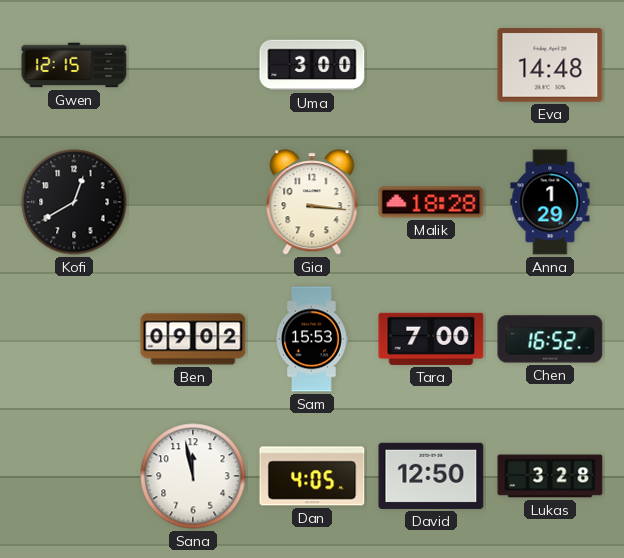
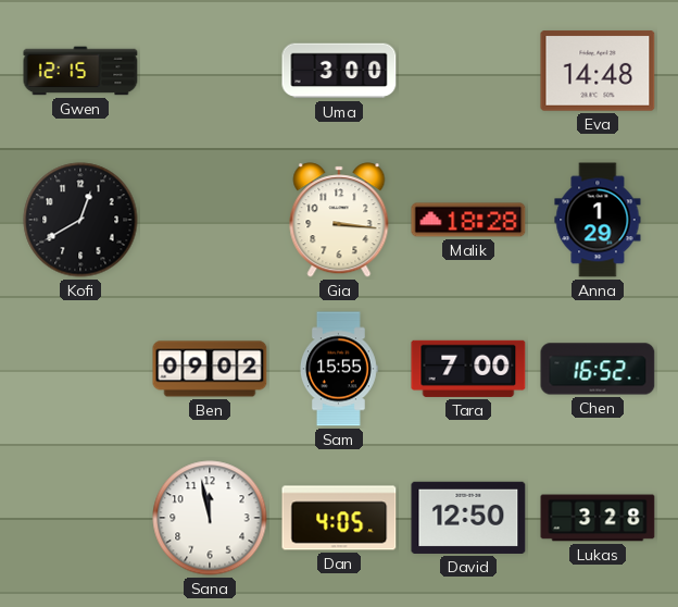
Sam: 15:53 -> 15:55 (339, 369)
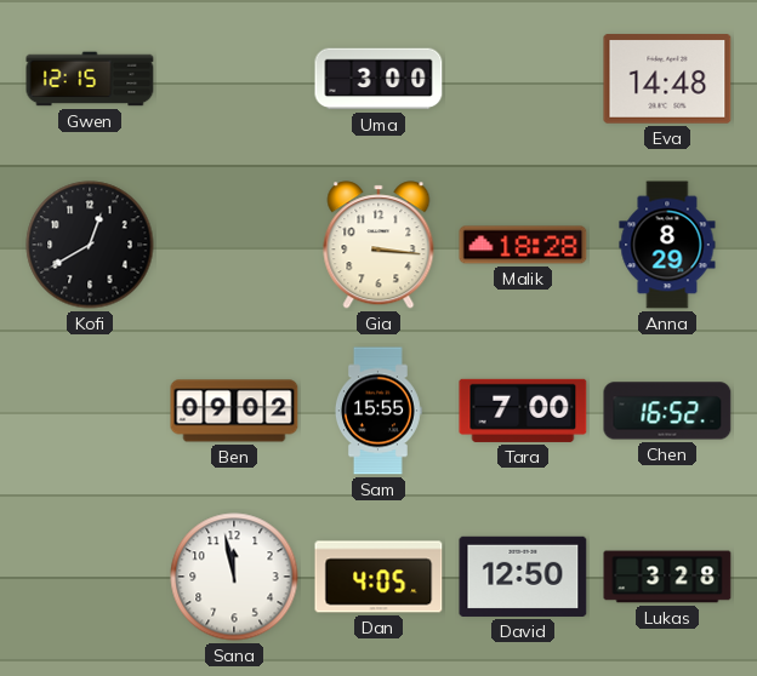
Anna: 1:29 -> 8:29 (667, 245)
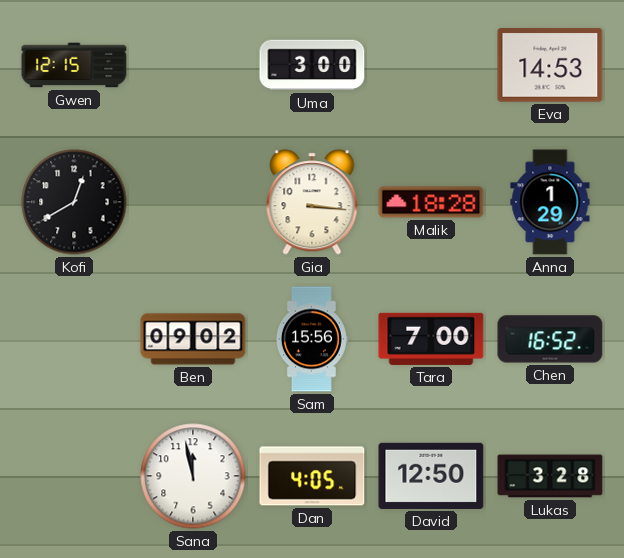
Eva: 14:48 -> 14:53 (550, 65)
Anna: 8:29 -> 1:29 (550, 202)
Sam: 15:55 -> 15:56 (312, 339)
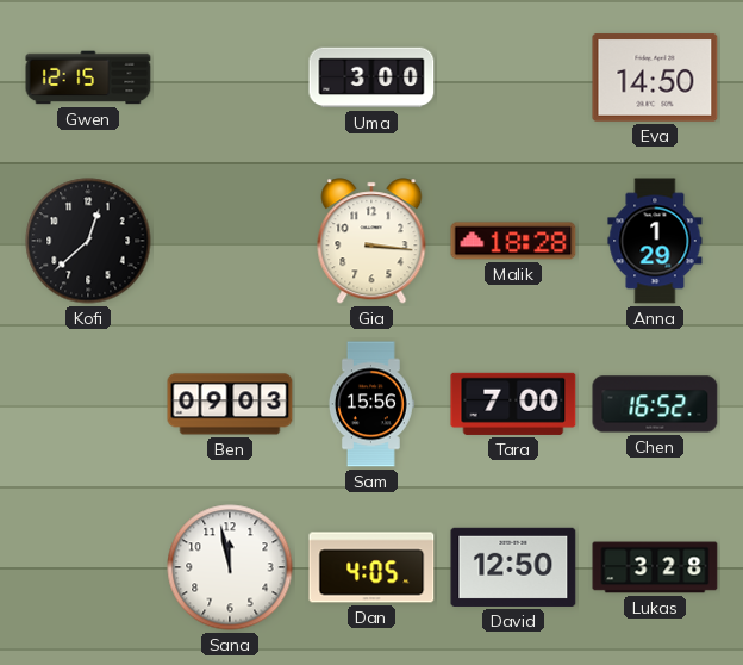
Eva: 14:53 -> 14:50 (655, 77)
Kofi: 12:40 -> 12:38 (88, 241)
Ben: 09:02 -> 09:03 (230, 404)
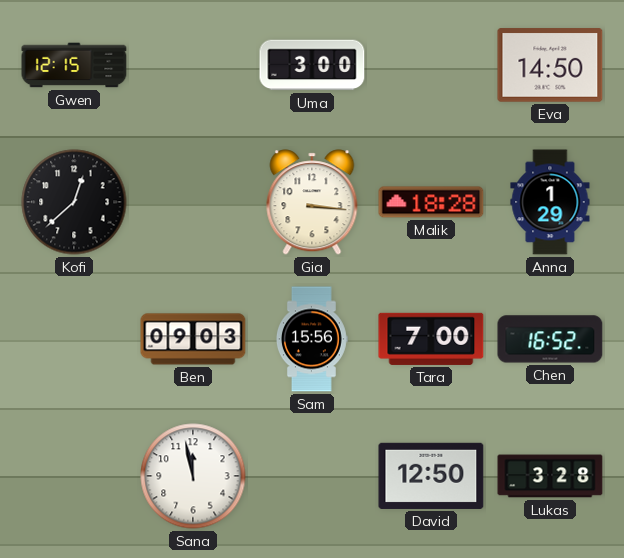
Dan: 4:05 -> none (371, 567)
